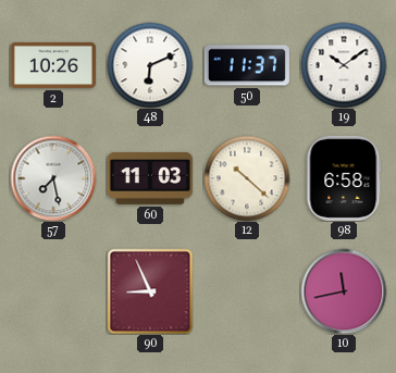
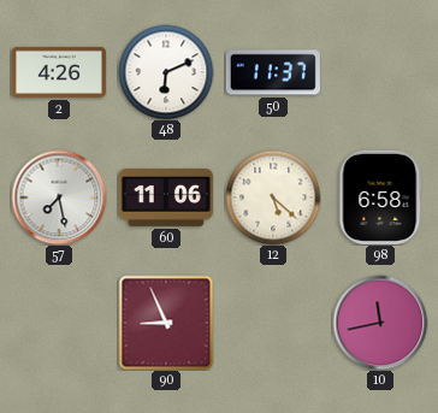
2: 10:26 -> 4:26 (59, 72)
19: 10:09 -> none (344, 65)
60: 11:03 -> 11:06 (166, 197)
12: 10:22 -> 5:22 (273, 197)
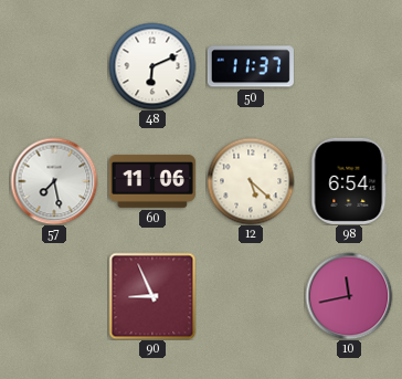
2: 4:26 -> none (59, 72)
98: 6:58 -> 6:54 (349, 181)
